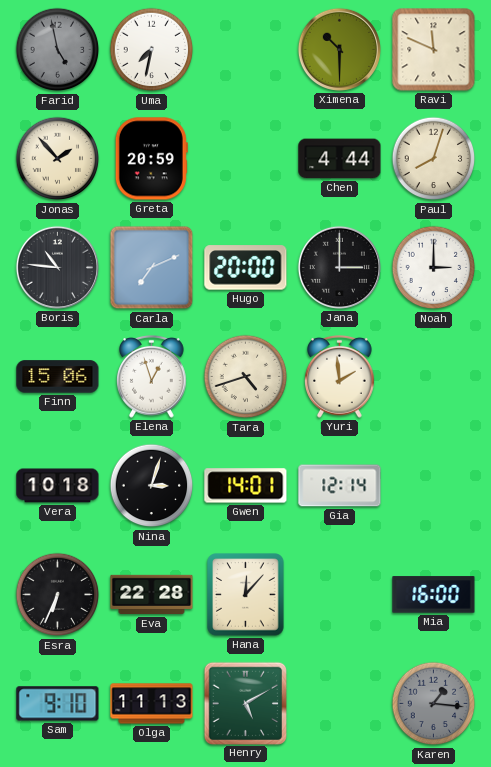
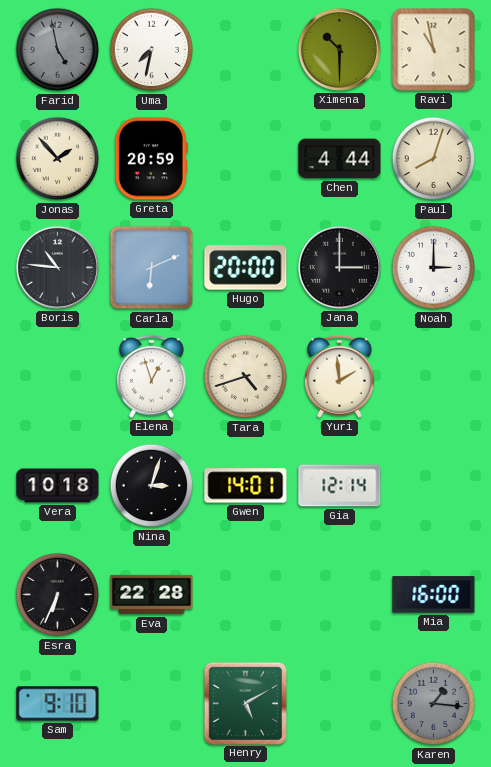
Ravi: 11:49 -> 10:58 (434, 50)
Carla: 7:11 -> 6:11 (152, 268)
Finn: 15:06 -> none (58, 377)
Hana: 12:07 -> none (246, 595)
Olga: 11:13 -> none (152, 704)
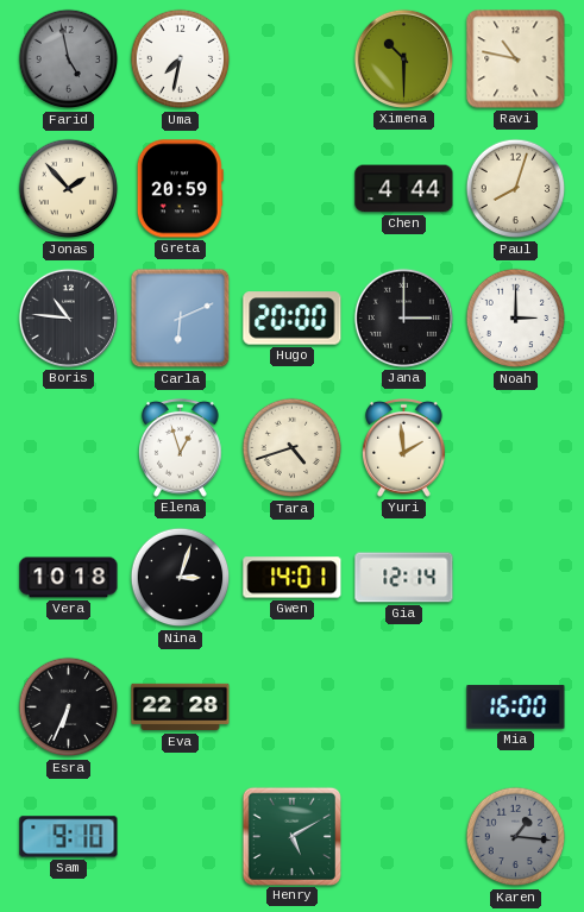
Ravi: 10:58 -> 10:47 (516, 59)
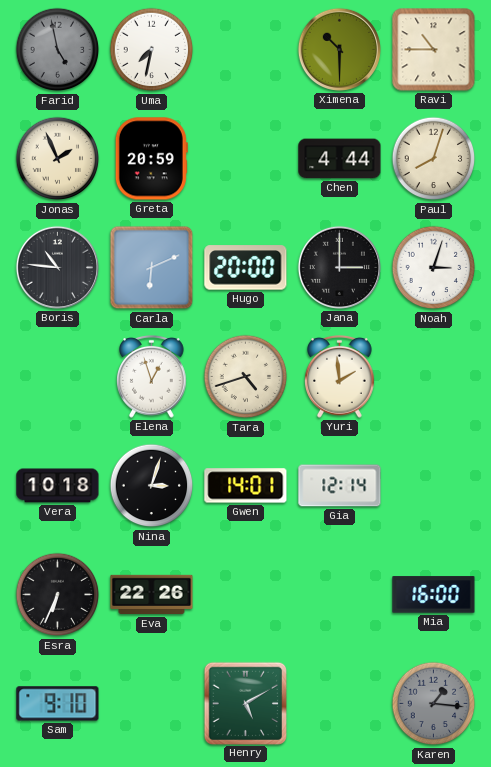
Ravi: 10:47 -> 10:45 (434, 50)
Jonas: 1:53 -> 1:56 (58, 159)
Noah: 3:00 -> 3:03 (434, 268)
Eva: 22:28 -> 22:26 (152, 595)
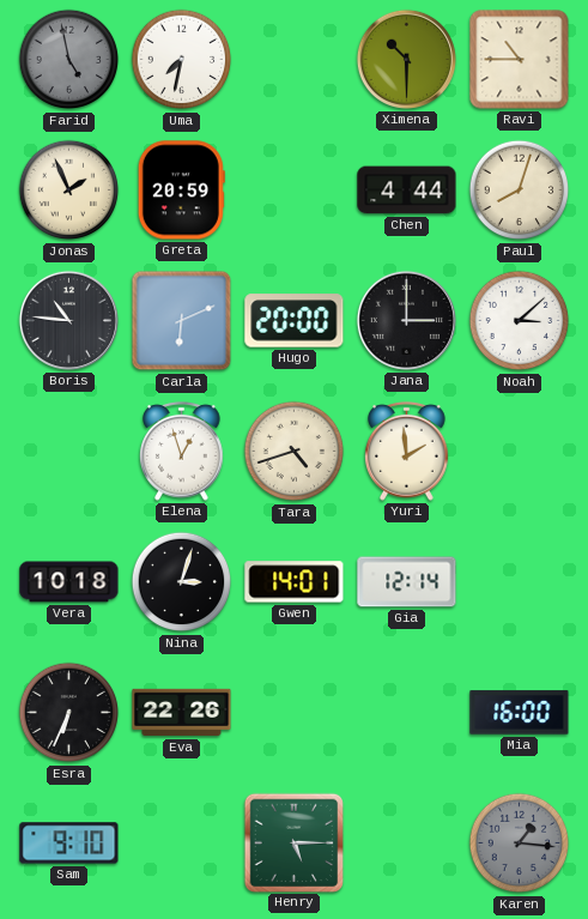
Noah: 3:03 -> 3:08 (520, 321)
Henry: 5:10 -> 5:15 (293, 842)
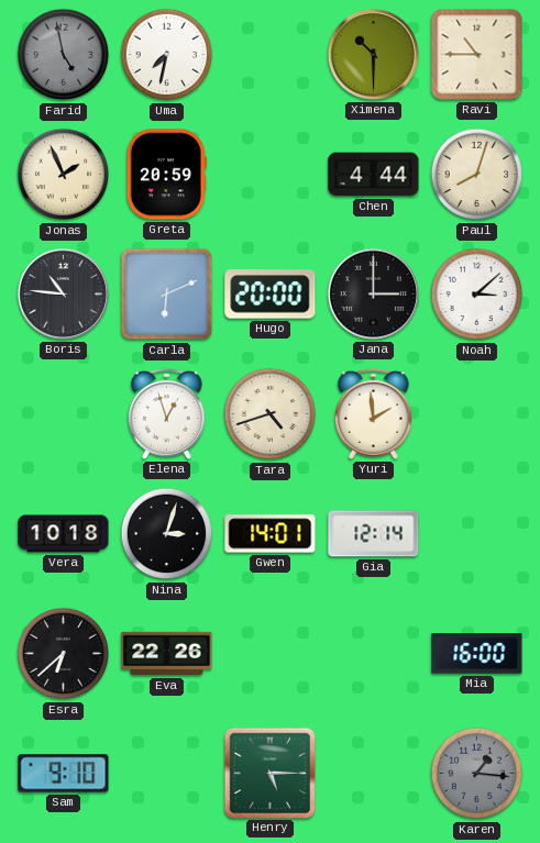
Esra: 6:34 -> 6:38 (64, 654)
